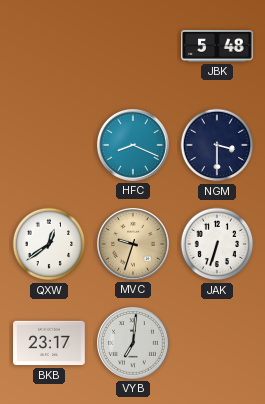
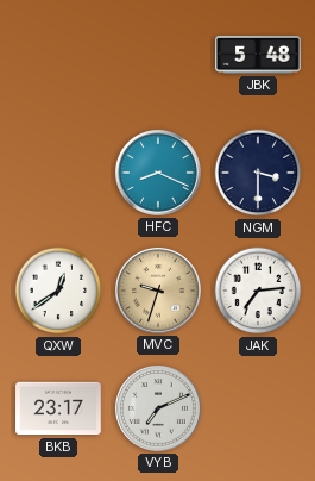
JAK: 6:33 -> 7:14 (258, 291)
VYB: 7:01 -> 7:11 (158, 408)
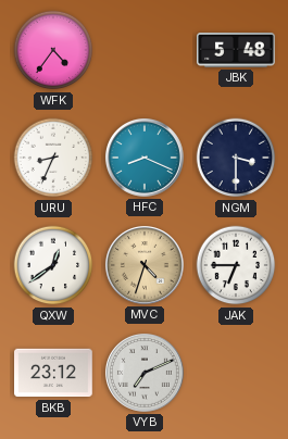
WFK: none -> 4:36 (53, 50)
URU: none -> 8:34 (53, 158)
MVC: 9:33 -> 4:33 (145, 265)
JAK: 7:14 -> 6:45 (236, 265)
BKB: 23:17 -> 23:12 (53, 373)
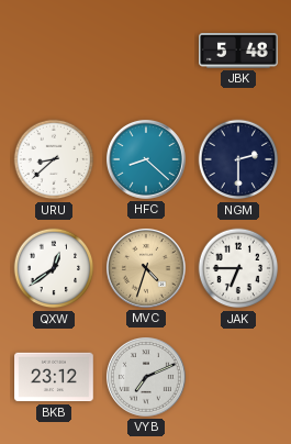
WFK: 4:36 -> none (53, 50)
URU: 8:34 -> 8:38 (54, 159)
HFC: 8:19 -> 8:22 (146, 159)
NGM: 3:30 -> 2:30 (238, 159)
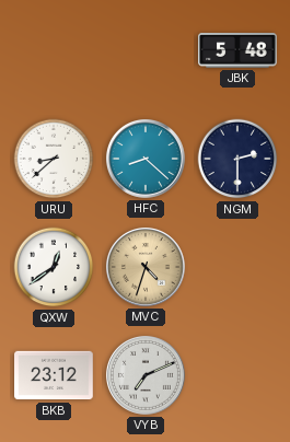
JAK: 6:45 -> none (238, 268)
